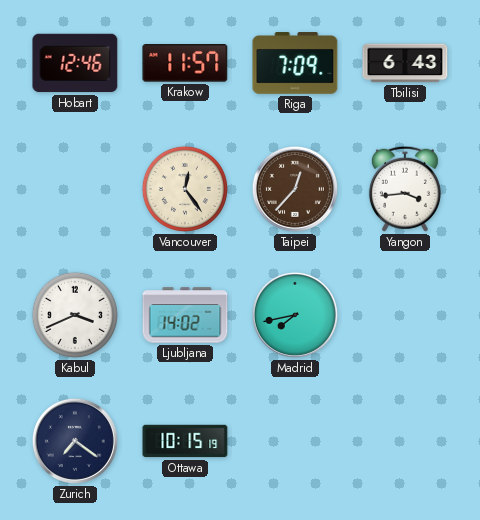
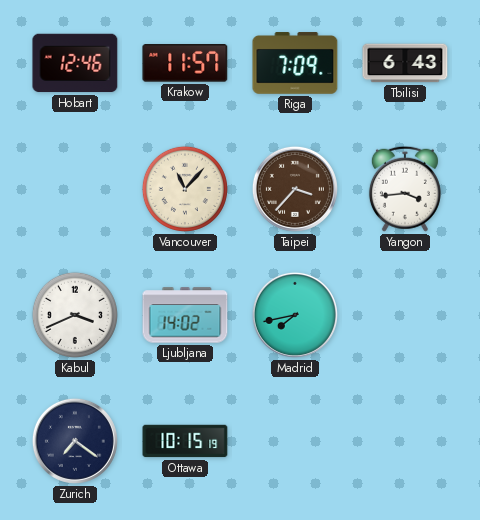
Vancouver: 12:24 -> 11:07 (185, 189)
Taipei: 12:37 -> 3:37 (295, 189)
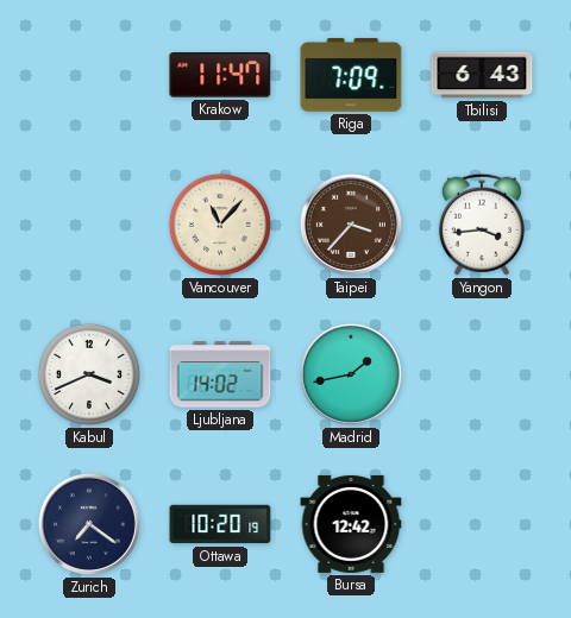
Hobart: 12:46 -> none (75, 63)
Krakow: 11:57 -> 11:47 (220, 76)
Madrid: 7:43 -> 1:43 (351, 374)
Ottawa: 10:15 -> 10:20 (220, 524)
Bursa: none -> 12:42 (351, 524)
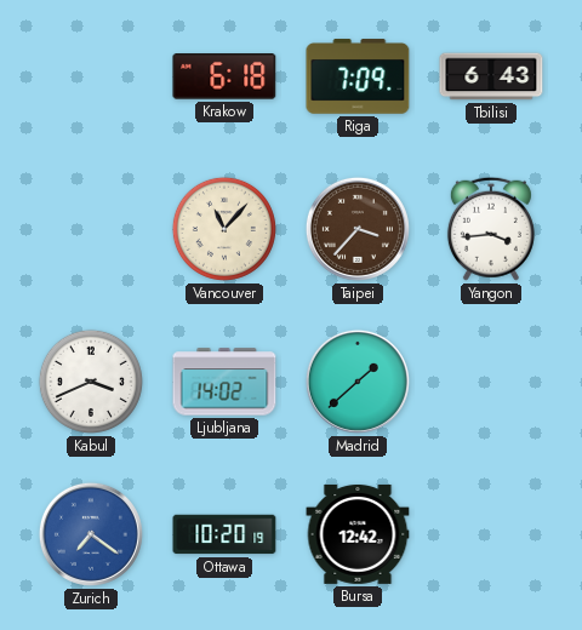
Krakow: 11:47 -> 6:18 (224, 78)
Madrid: 1:43 -> 1:38 (358, 382)
Zurich dial: navy -> blue (91, 534)
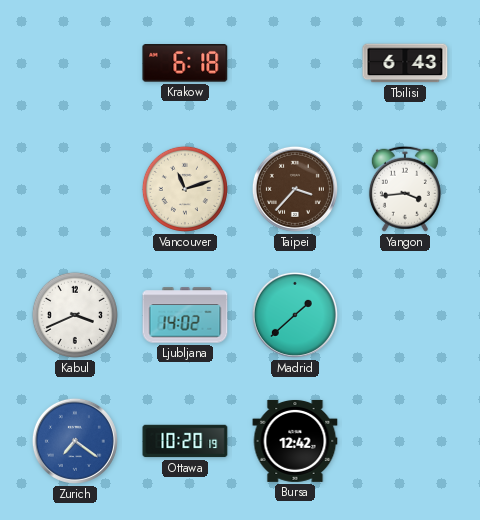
Riga: 7:09 -> none (358, 76)
Vancouver: 11:07 -> 11:12 (185, 189)
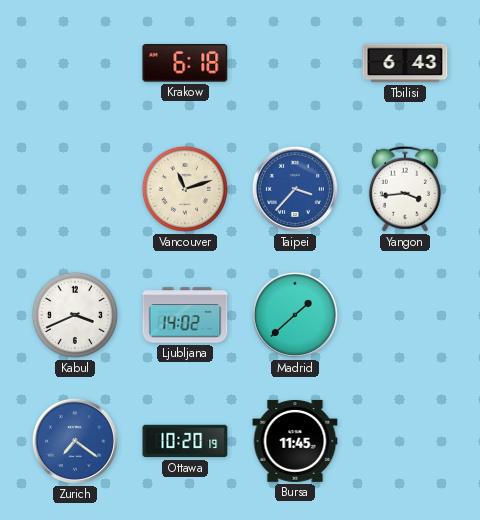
Taipei dial: brown -> blue (295, 189)
Bursa: 12:42 -> 11:45 (295, 441)
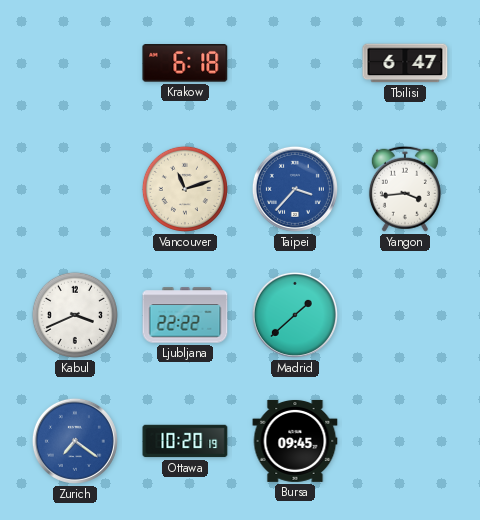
Tbilisi: 6:43 -> 6:47 (405, 63)
Ljubljana: 14:02 -> 22:22 (185, 315)
Bursa: 11:45 -> 09:45 (295, 441)
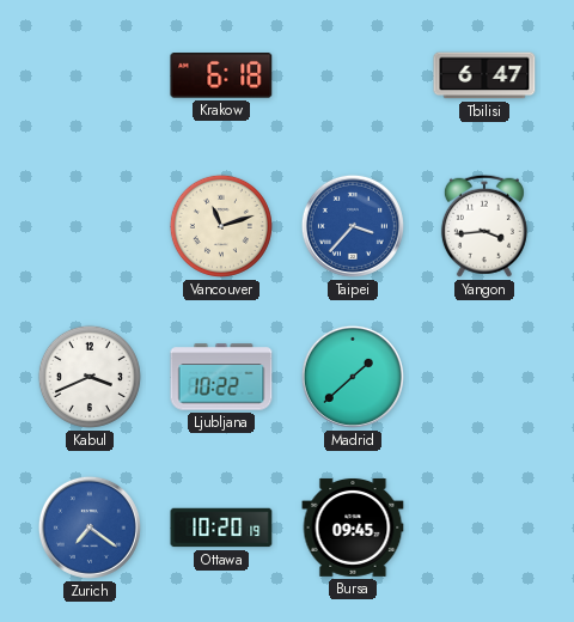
Ljubljana: 22:22 -> 10:22 (221, 377)
